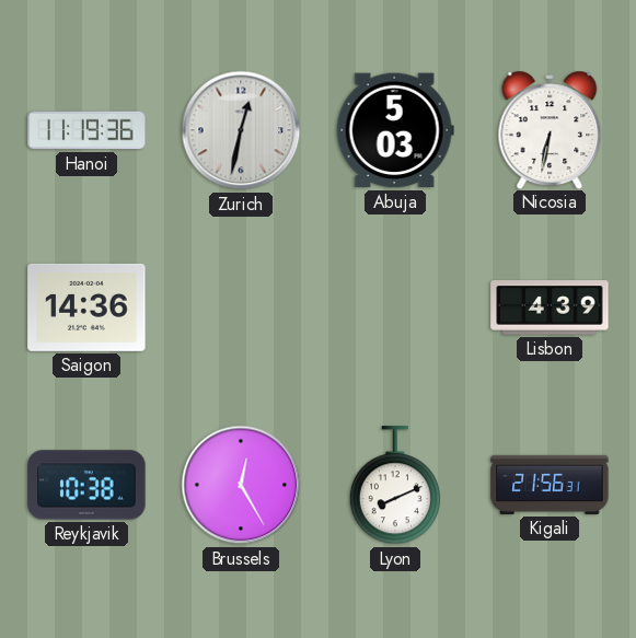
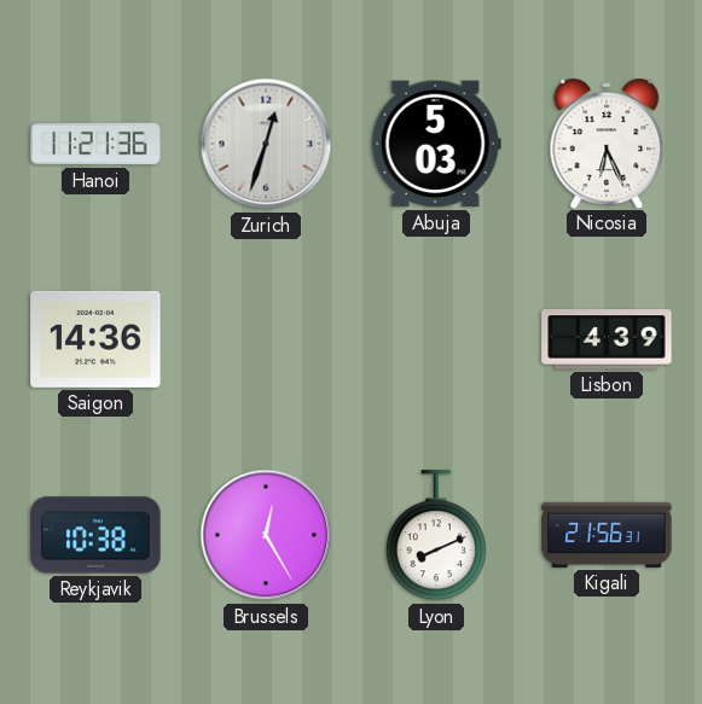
Hanoi: 11:19 -> 11:21 (95, 144)
Zurich: 12:32 -> 12:33 (266, 144)
Nicosia: 6:32 -> 6:26 (607, 142)
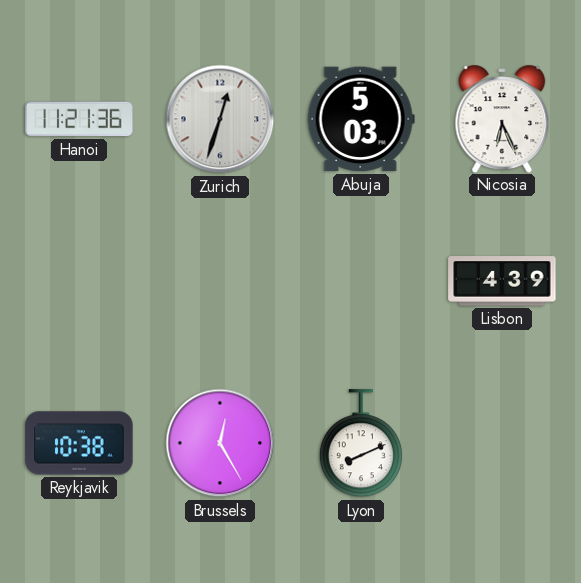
Saigon: 14:36 -> none (95, 339)
Kigali: 21:56 -> none (607, 535)
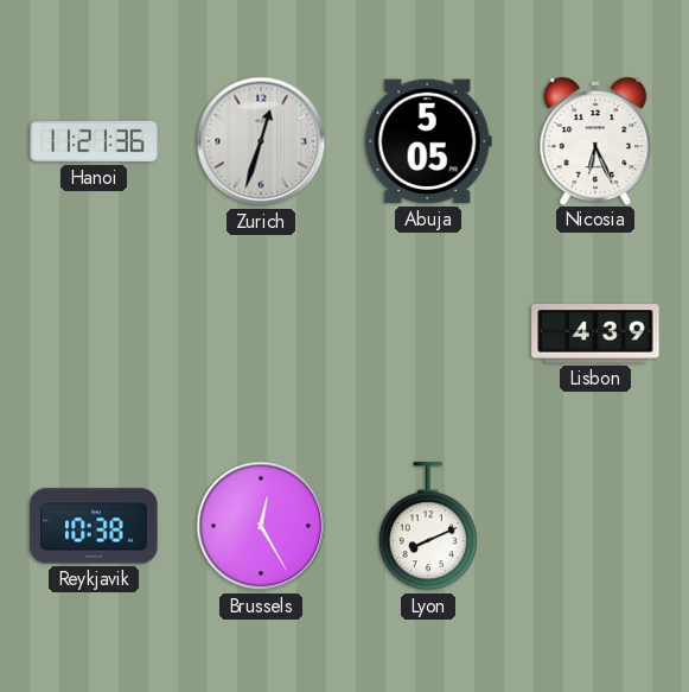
Abuja: 5:03 -> 5:05 (428, 141)
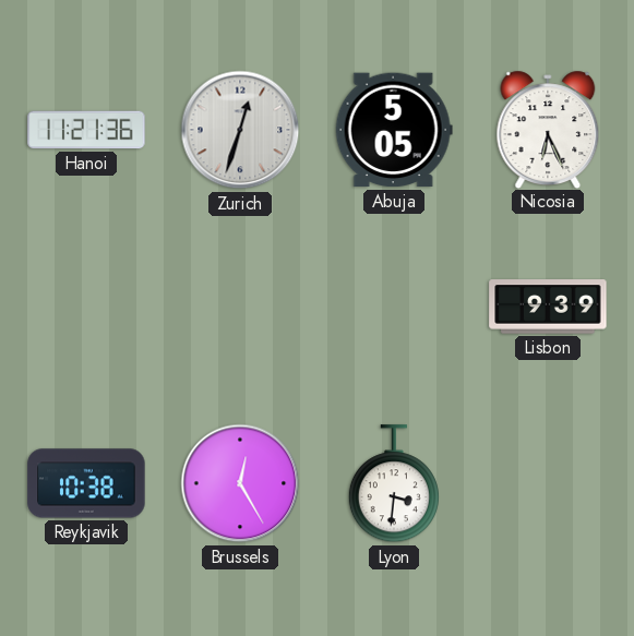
Lisbon: 4:39 -> 9:39 (548, 307)
Lyon: 8:11 -> 3:31 (394, 484)
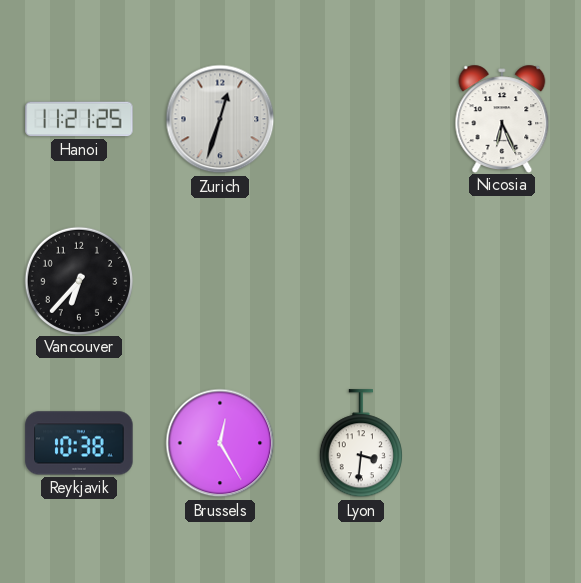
Hanoi: 11:21:36 -> 11:21:25 (79, 119)
Abuja: 5:05 -> none (394, 130)
Vancouver: none -> 6:37 (78, 280)
Lisbon: 9:39 -> none (548, 307)
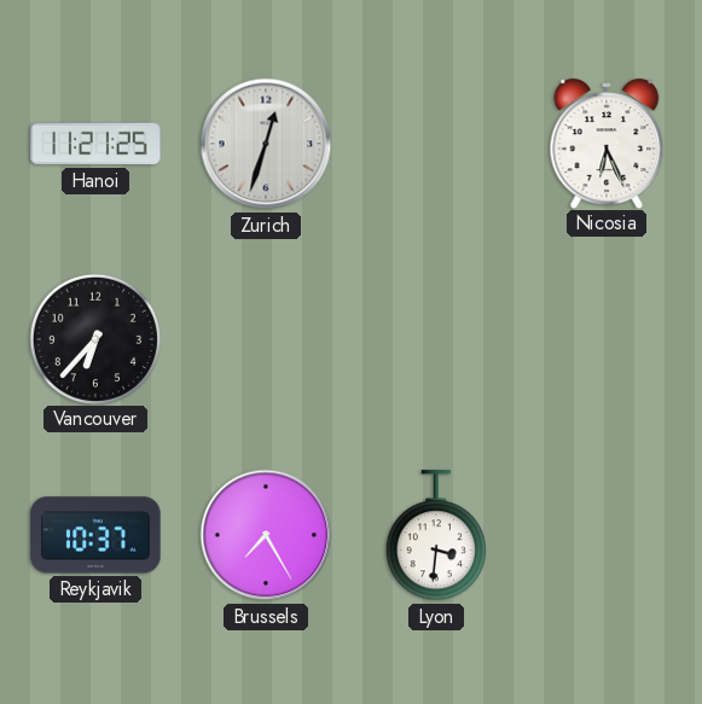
Reykjavik: 10:38 -> 10:37 (95, 535)
Brussels: 12:25 -> 7:25 (266, 535)
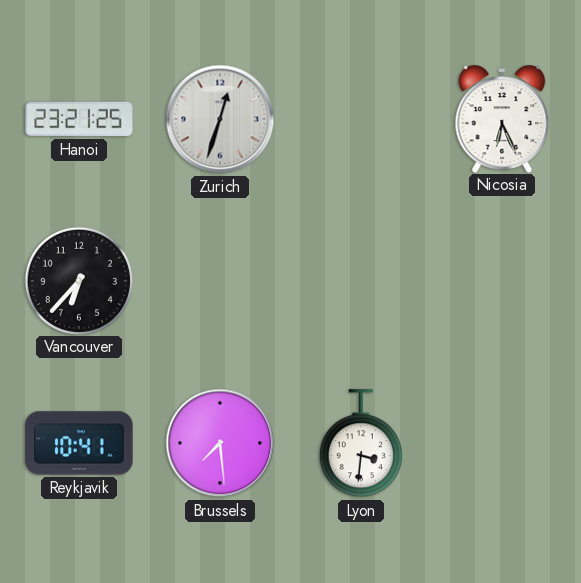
Hanoi: 11:21 -> 23:21 (79, 119)
Reykjavik: 10:37 -> 10:41 (79, 443)
Brussels: 7:25 -> 7:29 (220, 443)
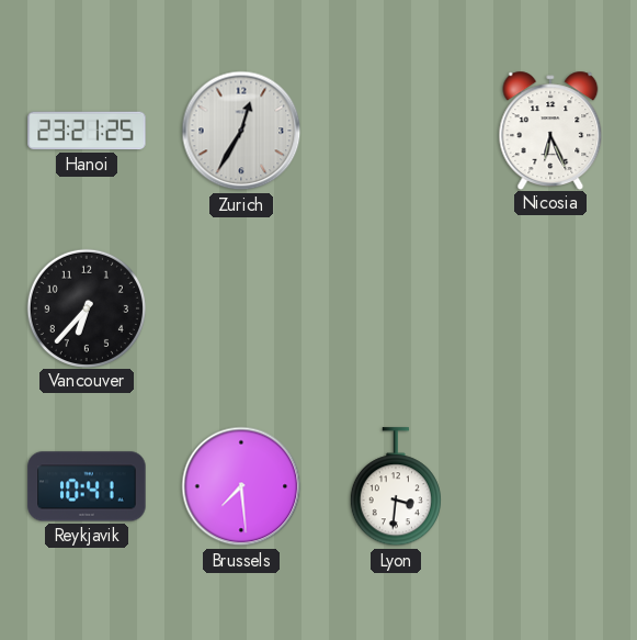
Zurich: 12:33 -> 12:35 (241, 131)
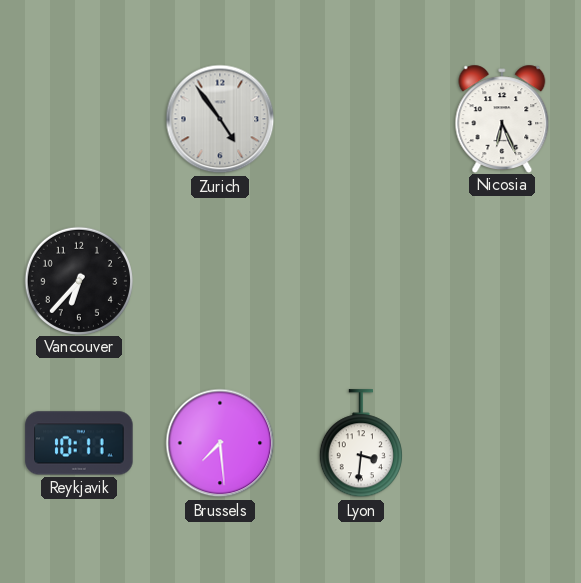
Hanoi: 23:21 -> none (87, 131)
Zurich: 12:35 -> 4:54 (220, 119)
Reykjavik: 10:41 -> 10:11 (79, 443)
